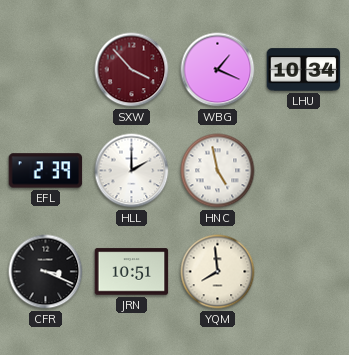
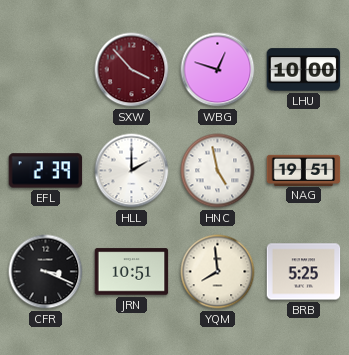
WBG: 1:19 -> 12:48 (218, 70)
LHU: 10:34 -> 10:00 (304, 70)
NAG: none -> 19:51 (304, 170)
BRB: none -> 5:25 (304, 272)
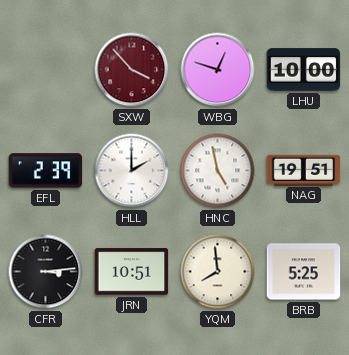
CFR: 3:19 -> 3:14 (46, 272)
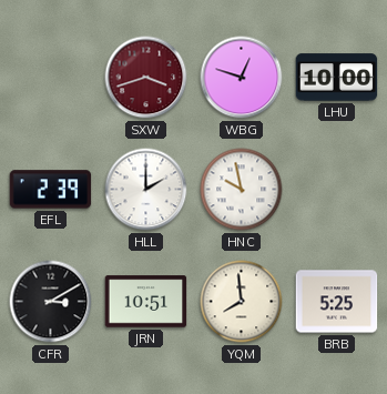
SXW: 3:53 -> 3:42 (146, 78)
HNC: 4:58 -> 9:58 (242, 190)
NAG: 19:51 -> none (304, 170)
CFR: 3:14 -> 3:10 (51, 302)
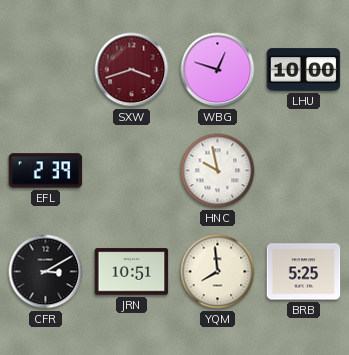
HLL: 2:00 -> none (146, 190)
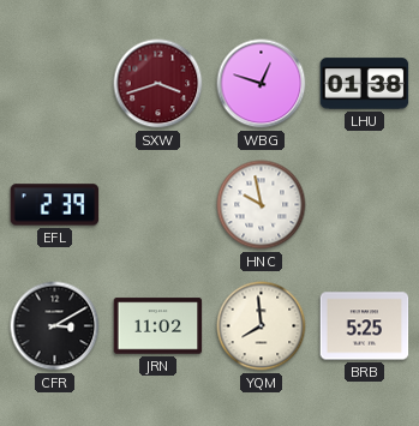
LHU: 10:00 -> 01:38 (365, 84)
JRN: 10:51 -> 11:02 (158, 326)
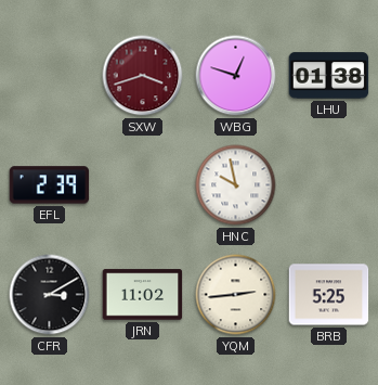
YQM: 7:59 -> 2:44 (236, 295)
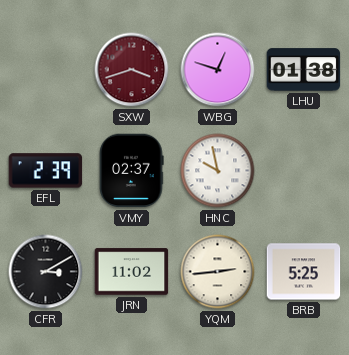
VMY: none -> 02:37 (132, 171)
